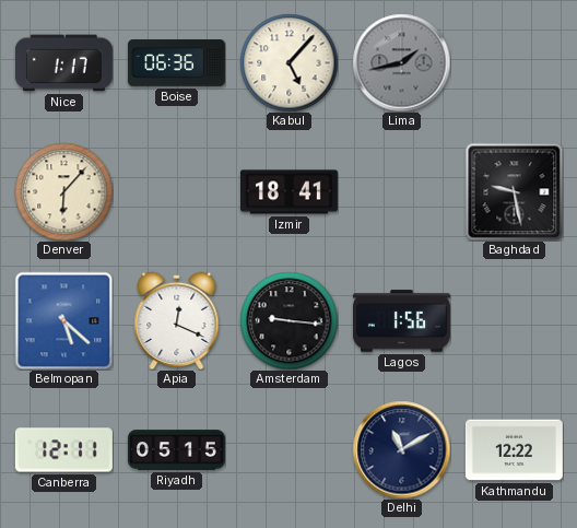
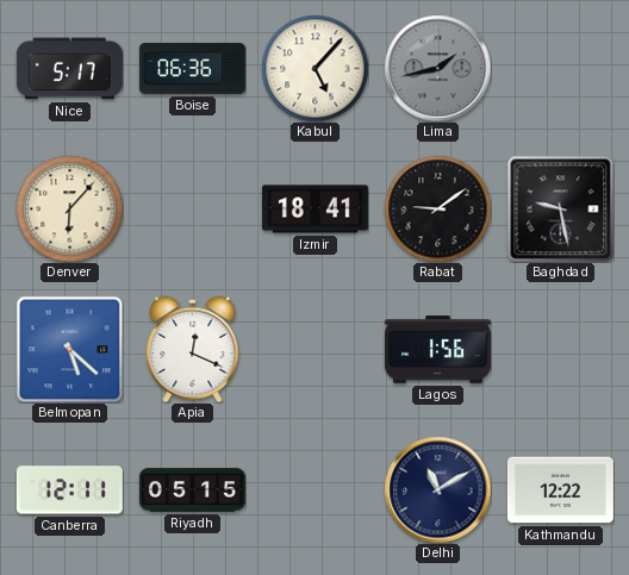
Nice: 1:17 -> 5:17 (69, 69)
Rabat: none -> 9:09 (437, 208)
Amsterdam: 9:16 -> none (288, 320)
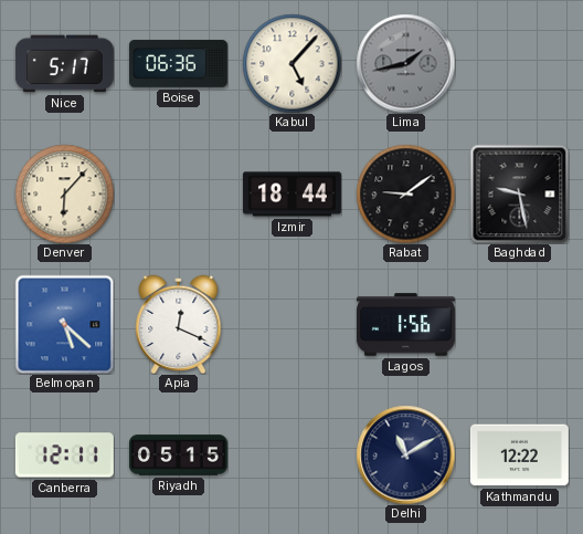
Izmir: 18:41 -> 18:44 (291, 195)
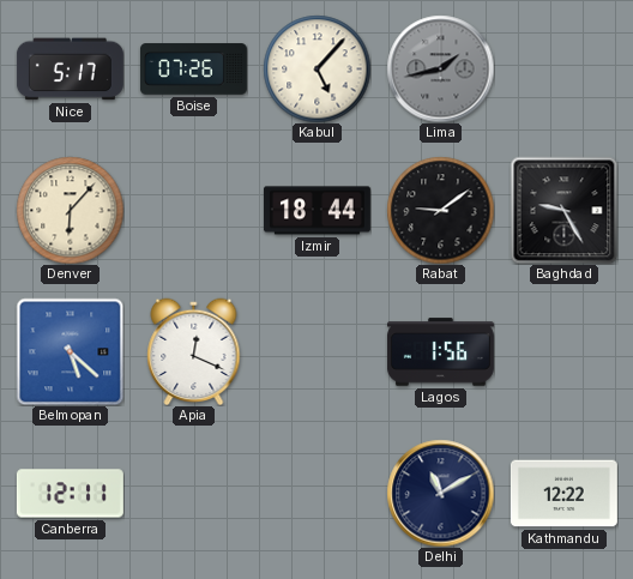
Boise: 06:36 -> 07:26 (193, 70)
Baghdad: 9:28 -> 9:25 (563, 210)
Riyadh: 05:15 -> none (178, 456)
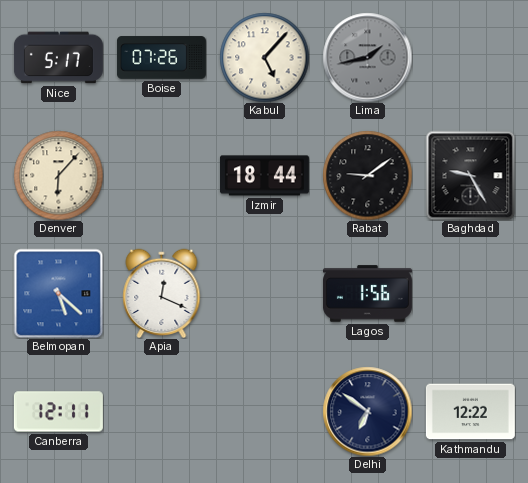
Delhi: 11:10 -> 6:51 (367, 411)
